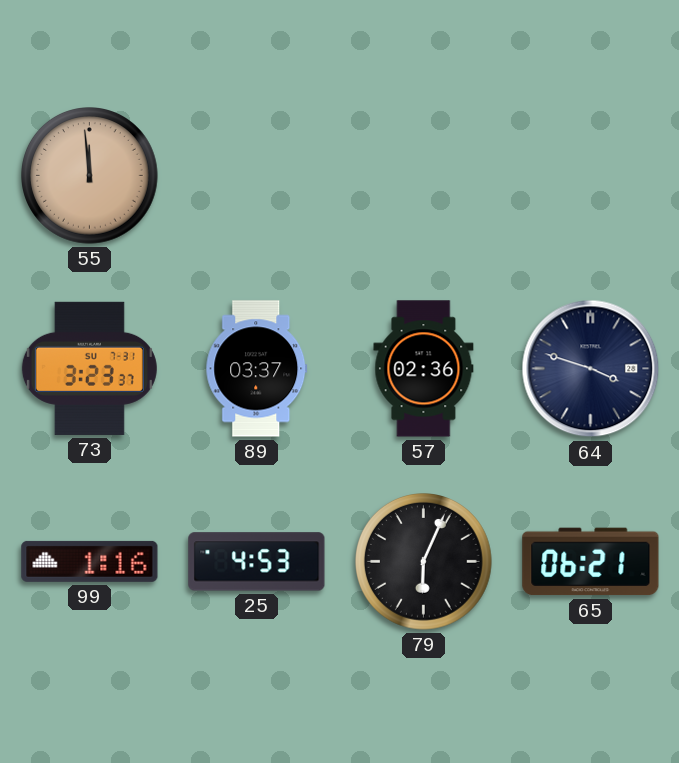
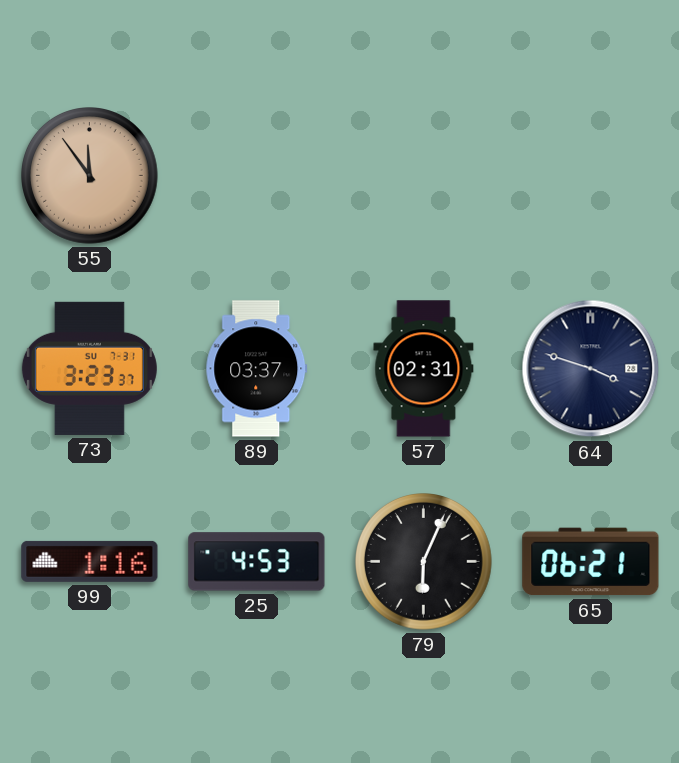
55: 11:59 -> 11:54 (90, 176)
57: 02:36 -> 02:31 (424, 369)
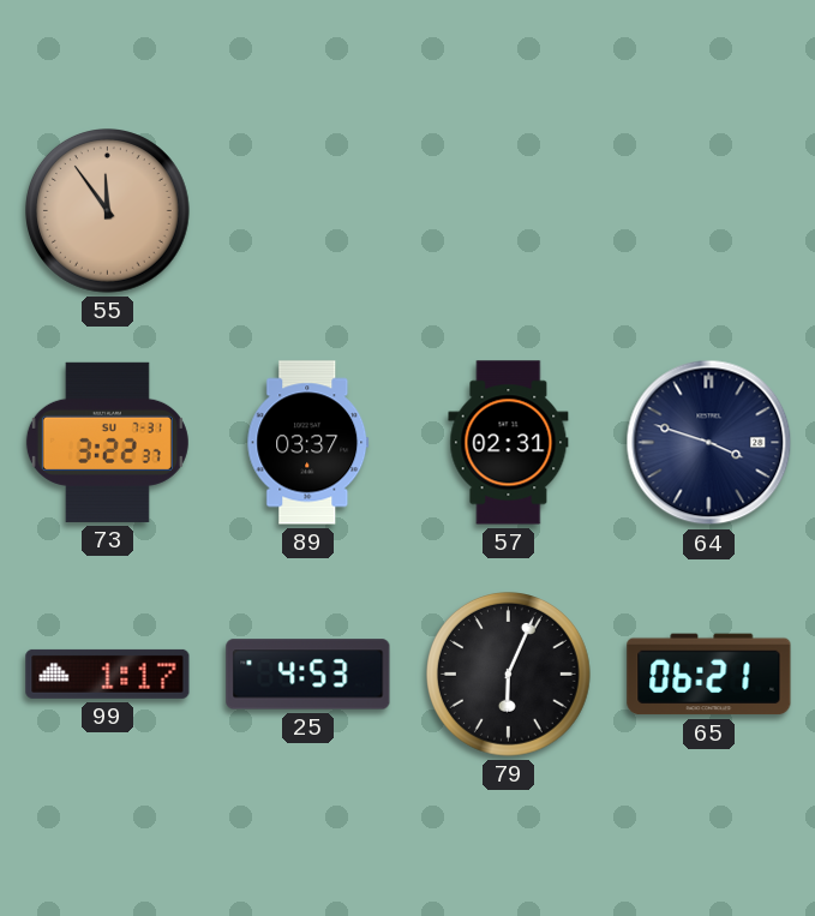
73: 3:23 -> 3:22 (107, 442)
99: 1:16 -> 1:17 (108, 673)
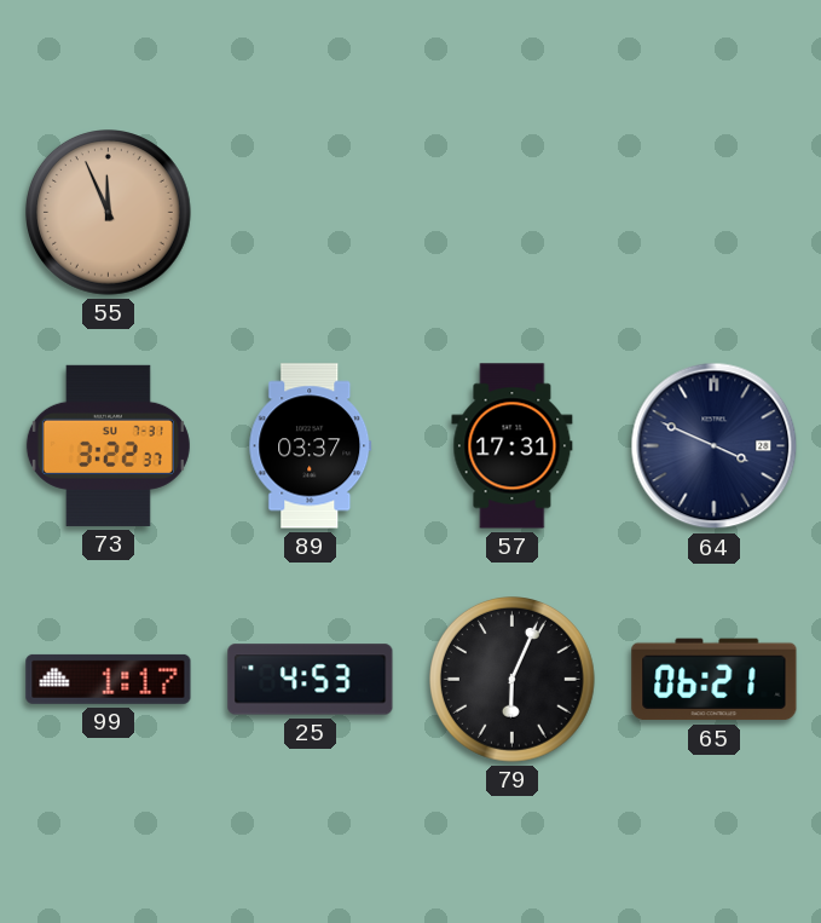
55: 11:54 -> 11:56 (109, 213)
57: 02:31 -> 17:31 (513, 446)
64: 3:48 -> 3:49 (715, 446)
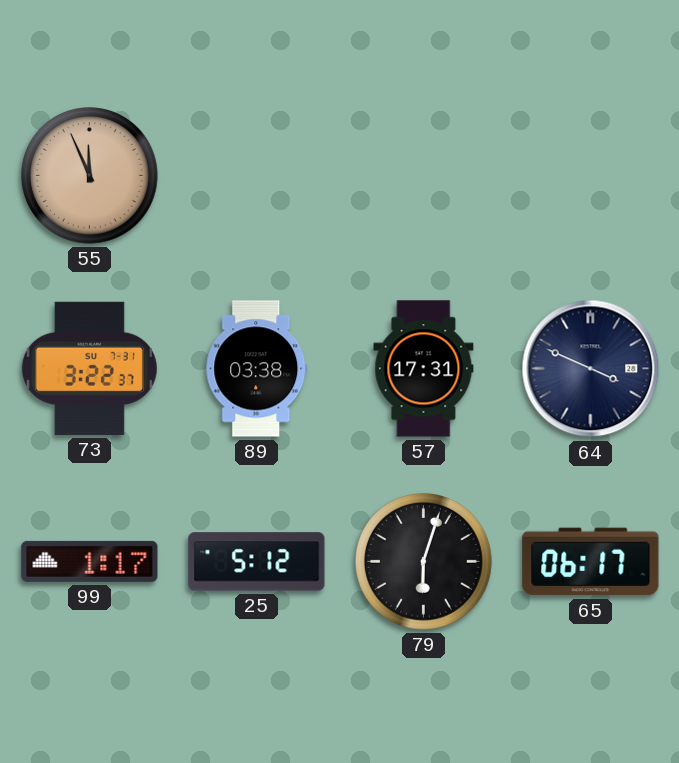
89: 03:37 -> 03:38 (257, 369)
25: 4:53 -> 5:12 (257, 562)
79: 6:04 -> 6:03 (424, 562)
65: 06:21 -> 06:17 (591, 562)
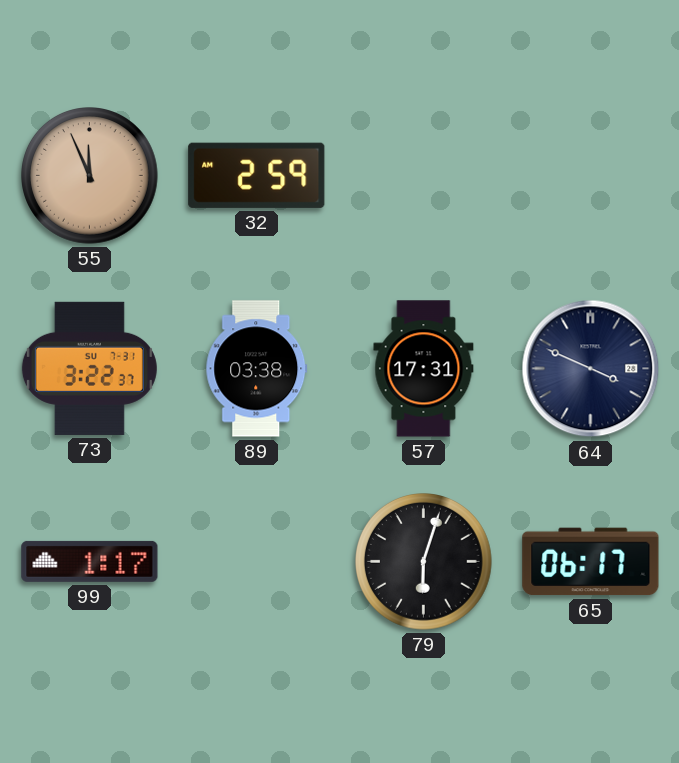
32: none -> 2:59 (257, 175)
25: 5:12 -> none (257, 562)
